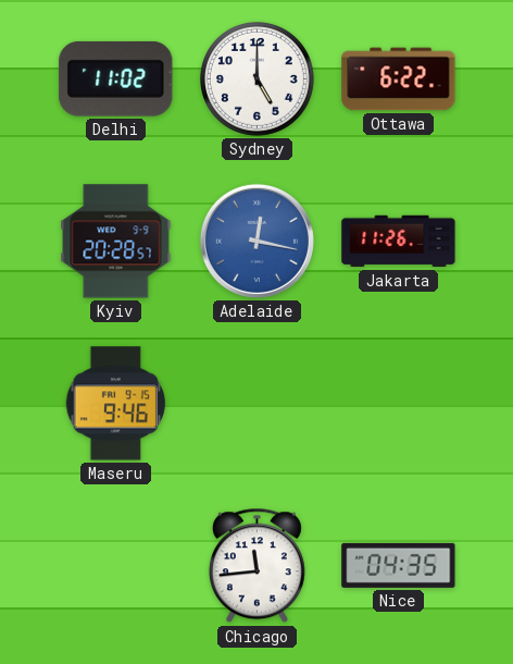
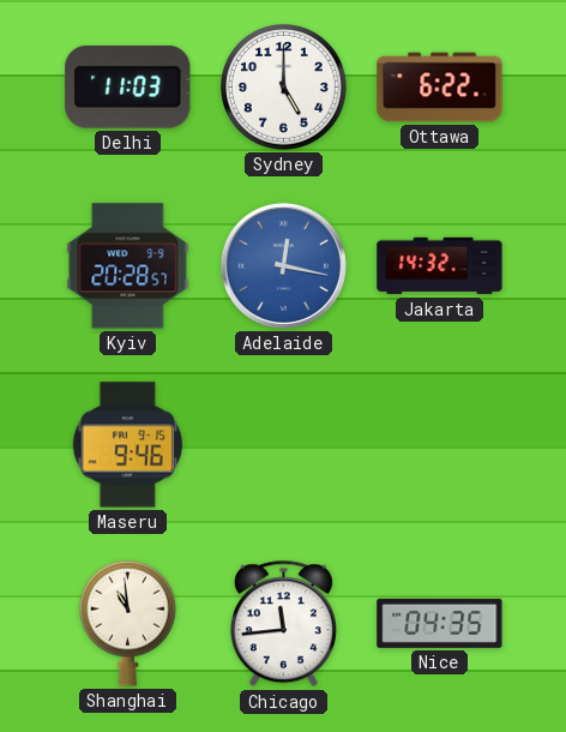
Delhi: 11:02 -> 11:03 (128, 86)
Jakarta: 11:26 -> 14:32 (440, 266)
Shanghai: none -> 10:59 (127, 623)
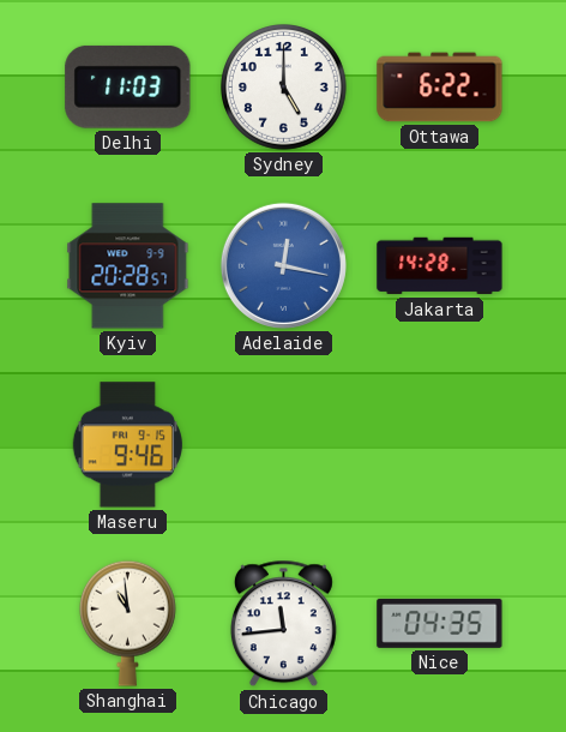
Jakarta: 14:32 -> 14:28 (440, 266)
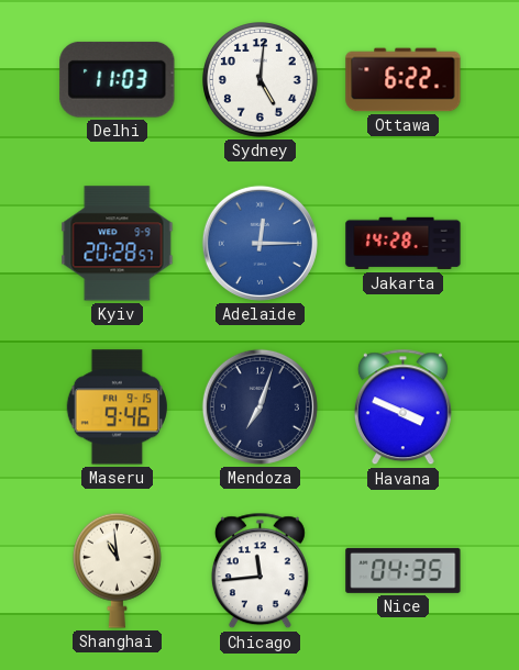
Sydney: 5:00 -> 5:01 (261, 80)
Adelaide: 12:17 -> 12:15 (259, 243)
Mendoza: none -> 7:03 (259, 406)
Havana: none -> 3:49 (402, 407)
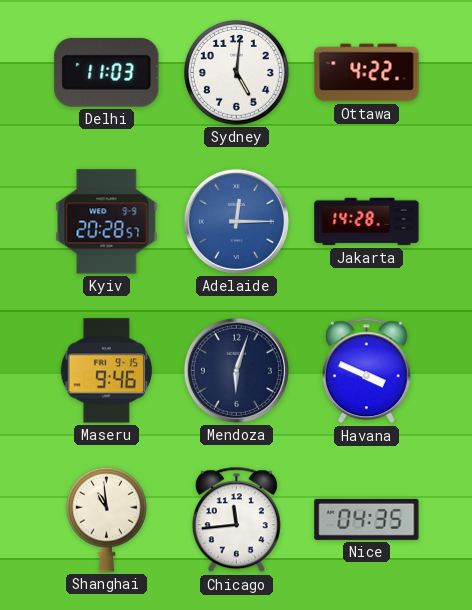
Ottawa: 6:22 -> 4:22 (367, 73)
Mendoza: 7:03 -> 6:03 (236, 370)
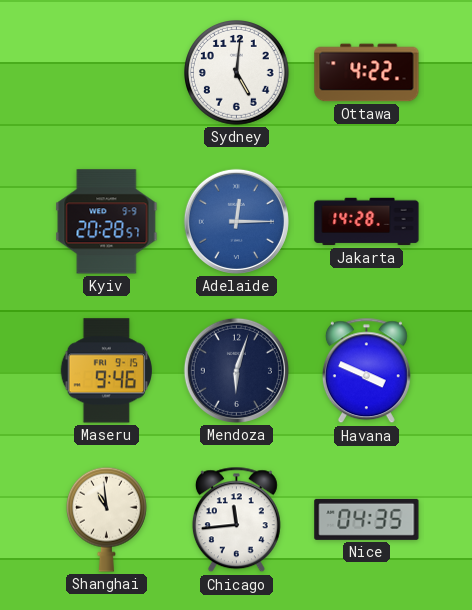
Delhi: 11:03 -> none (107, 72)
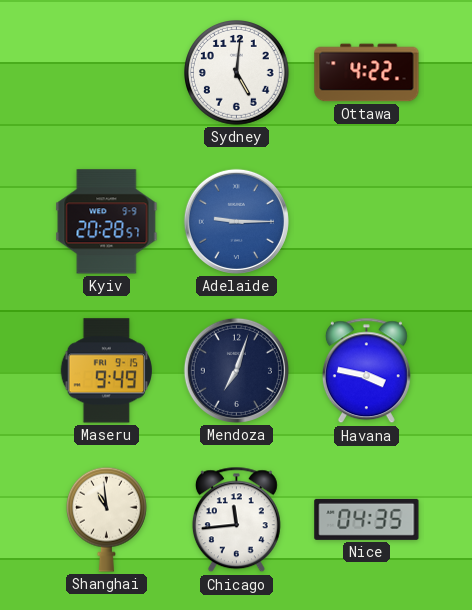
Adelaide: 12:15 -> 9:15 (236, 221)
Jakarta: 14:28 -> none (367, 222)
Maseru: 9:46 -> 9:49 (106, 371)
Mendoza: 6:03 -> 7:03 (236, 370)
Havana: 3:49 -> 3:47 (366, 371)
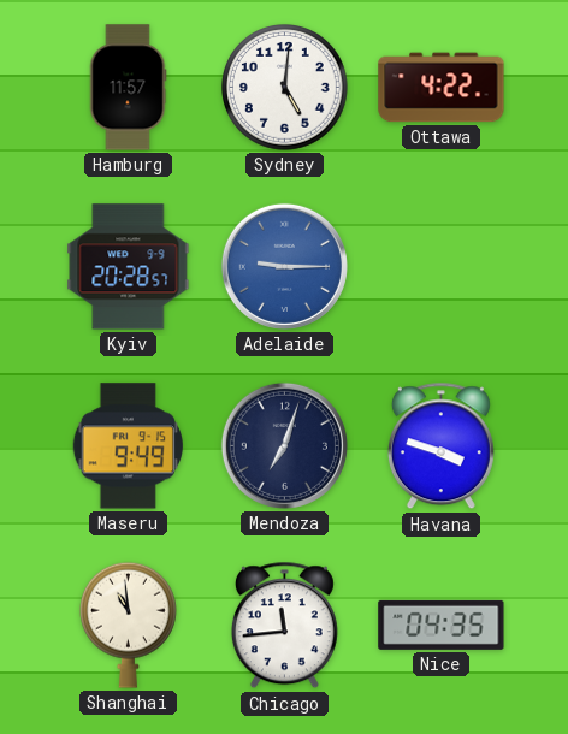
Hamburg: none -> 11:57 (128, 88)
Havana: 3:47 -> 3:48 (440, 446)
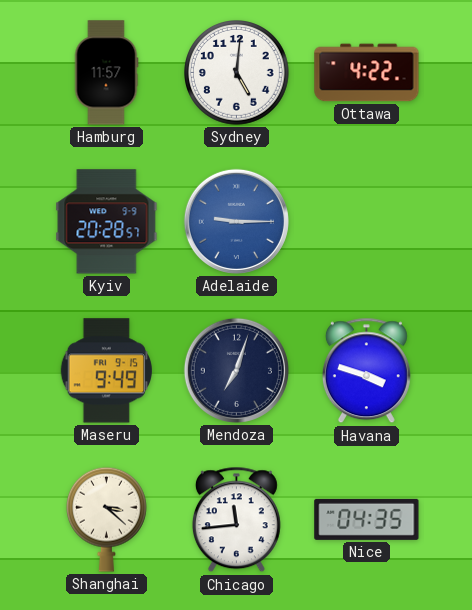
Shanghai: 10:59 -> 3:22 (106, 519)
